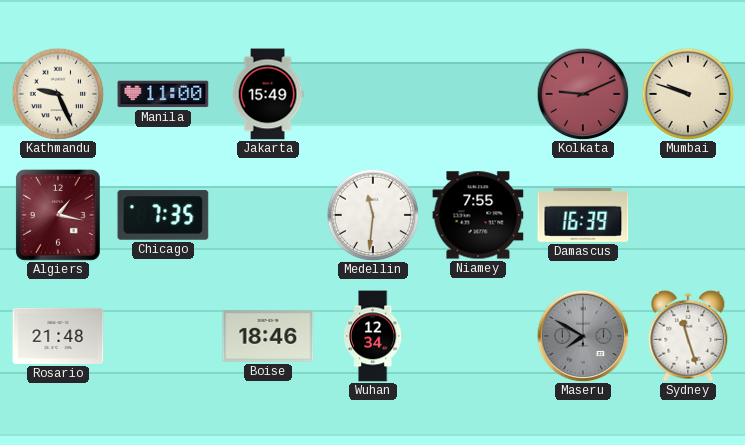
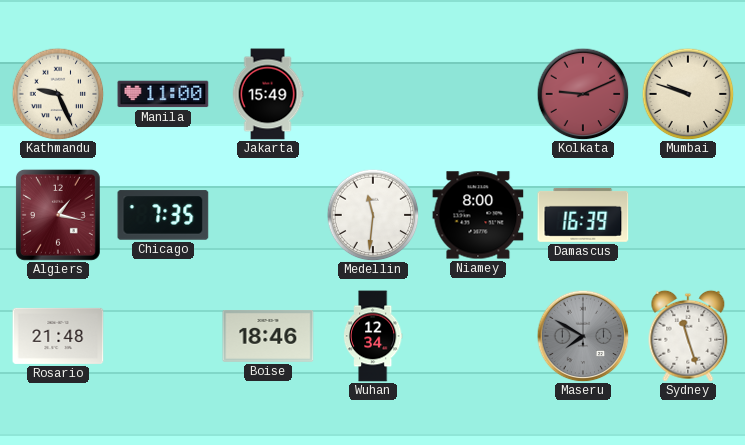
Niamey: 7:55 -> 8:00 (478, 215)
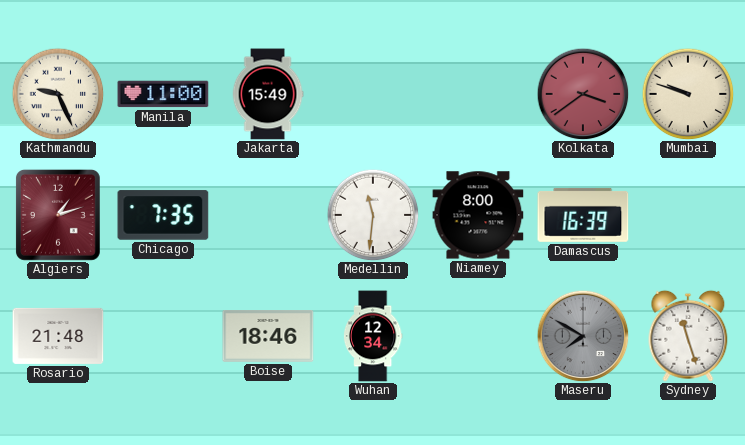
Kolkata: 9:11 -> 3:39 (583, 94)
Algiers: 1:17 -> 1:12 (58, 215)
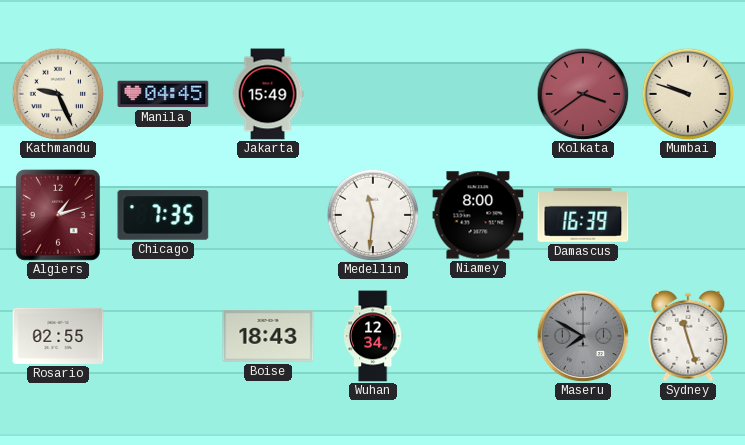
Manila: 11:00 -> 04:45 (163, 94)
Rosario: 21:48 -> 02:55 (58, 336)
Boise: 18:46 -> 18:43 (268, 337)
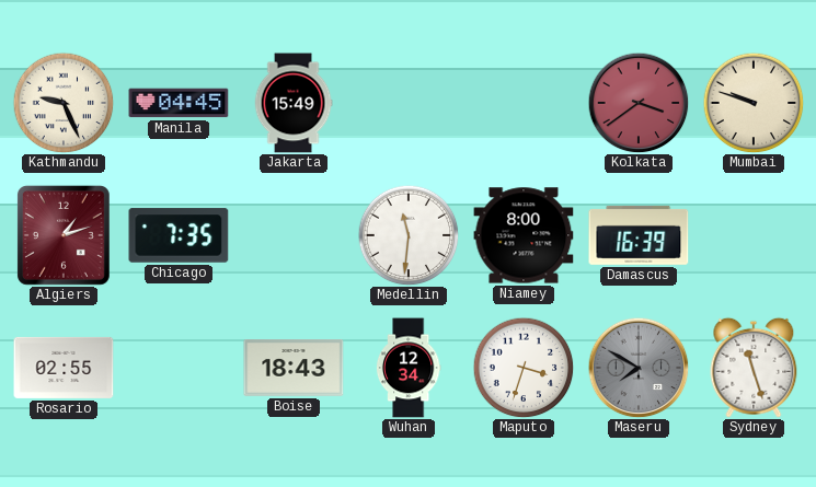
Maputo: none -> 3:33 (524, 368)
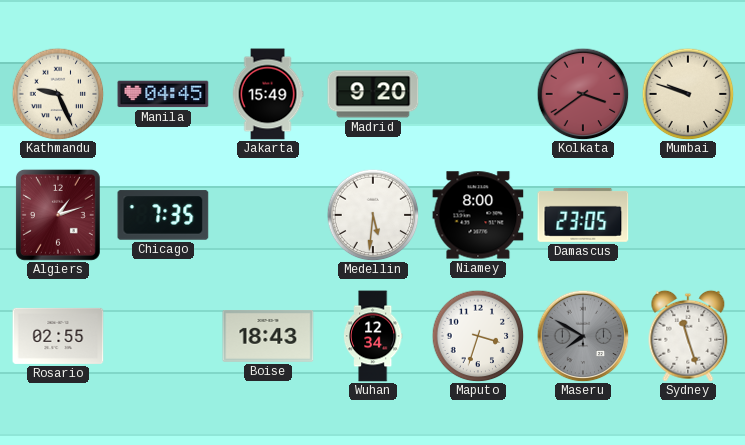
Madrid: none -> 9:20 (373, 94)
Medellin: 11:31 -> 5:31 (373, 215)
Damascus: 16:39 -> 23:05 (583, 215)
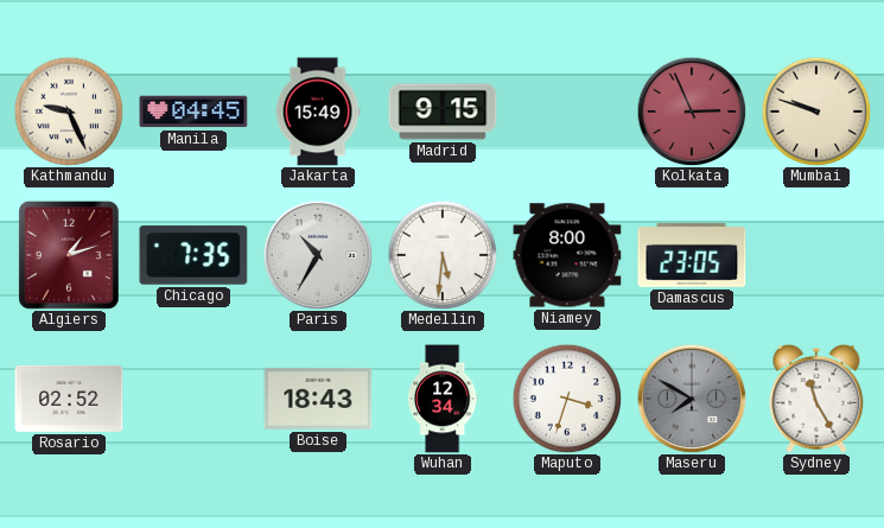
Madrid: 9:20 -> 9:15 (443, 112)
Kolkata: 3:39 -> 2:56 (692, 112)
Paris: none -> 10:35 (318, 255)
Rosario: 02:55 -> 02:52 (69, 399)
Sydney: 11:27 -> 11:25 (816, 399)
